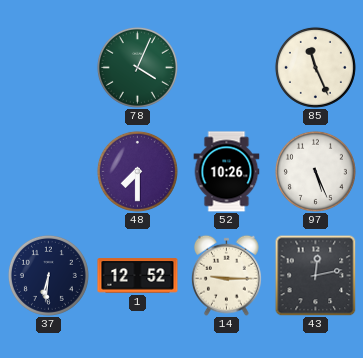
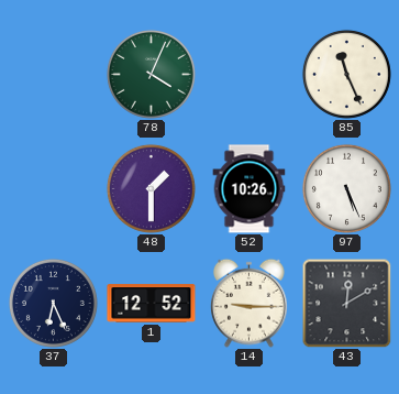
48: 7:30 -> 1:30 (151, 188)
37: 6:31 -> 6:26 (53, 303)
43: 12:13 -> 12:10 (346, 303)
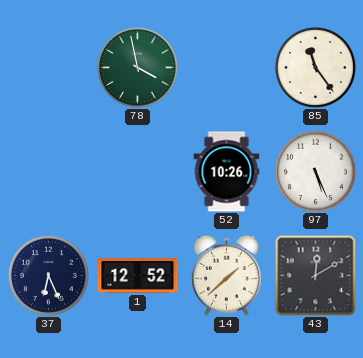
78: 4:04 -> 3:58 (137, 67)
85: 11:26 -> 11:24 (315, 67)
48: 1:30 -> none (151, 188)
14: 9:15 -> 1:38 (226, 275)
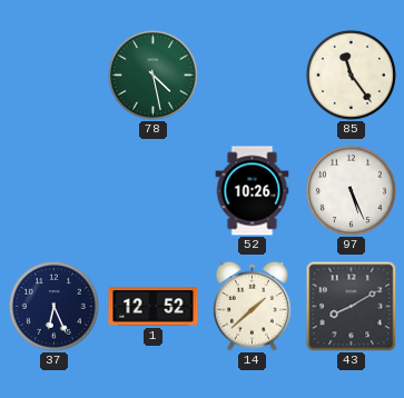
78: 3:58 -> 4:28 (152, 74)
43: 12:10 -> 8:10 (351, 306)
